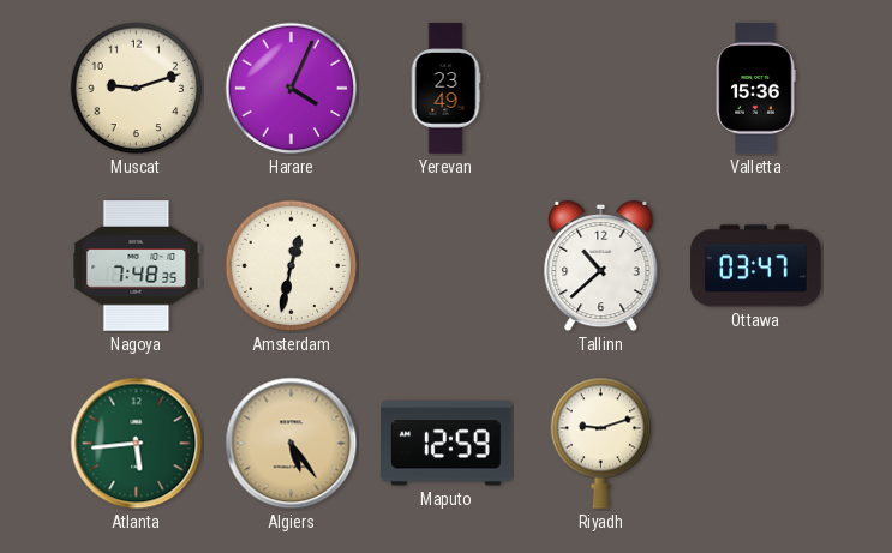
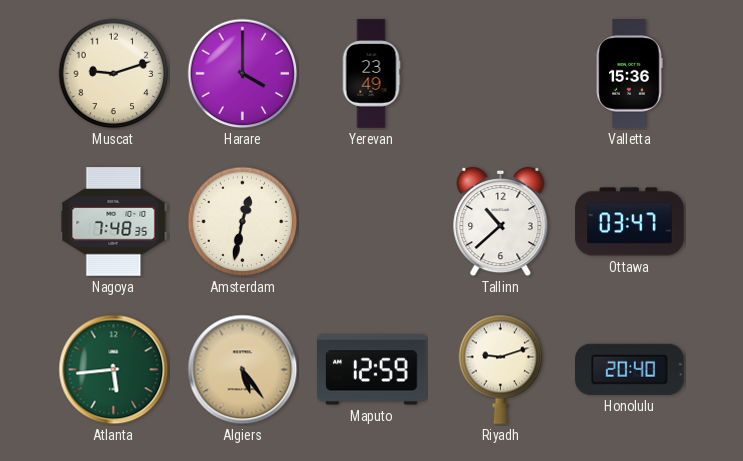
Harare: 4:04 -> 4:00 (243, 74)
Honolulu: none -> 20:40 (630, 369)
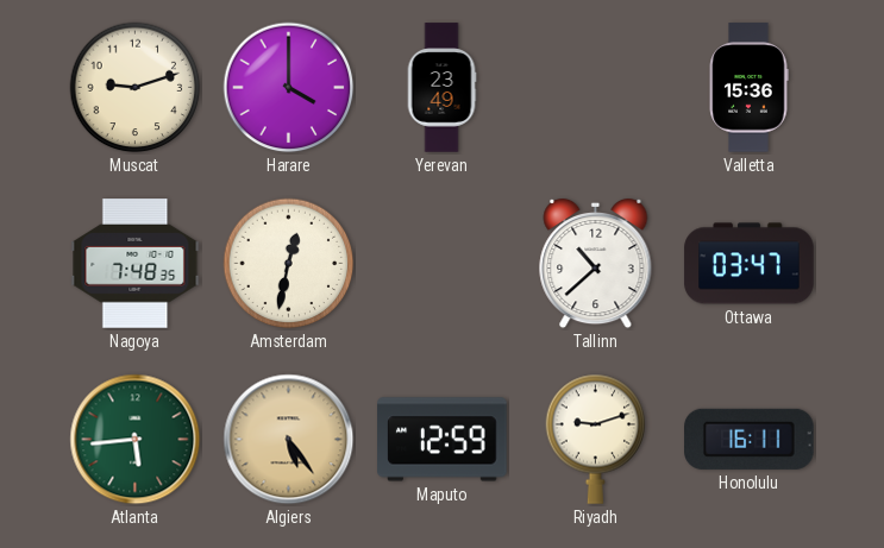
Honolulu: 20:40 -> 16:11 (750, 439)
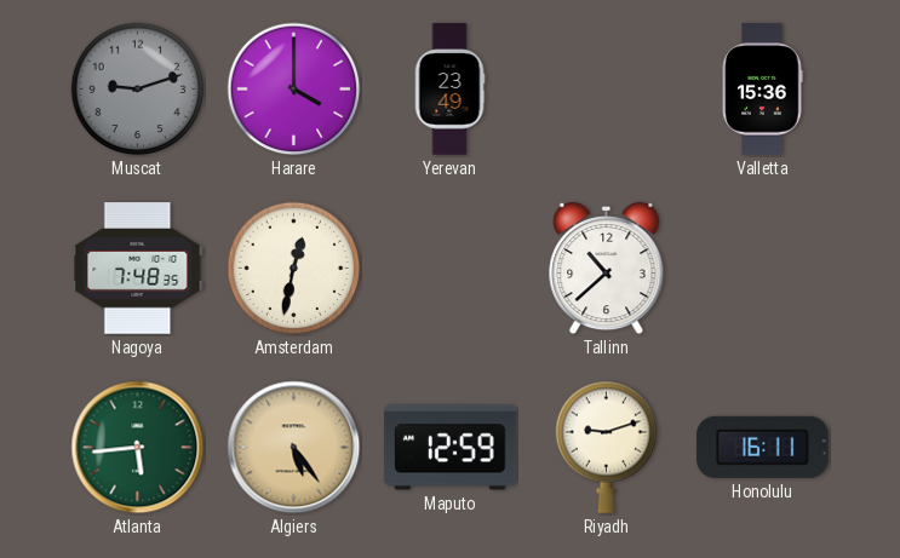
Muscat dial: cream -> grey (138, 90)
Ottawa: 03:47 -> none (750, 264)
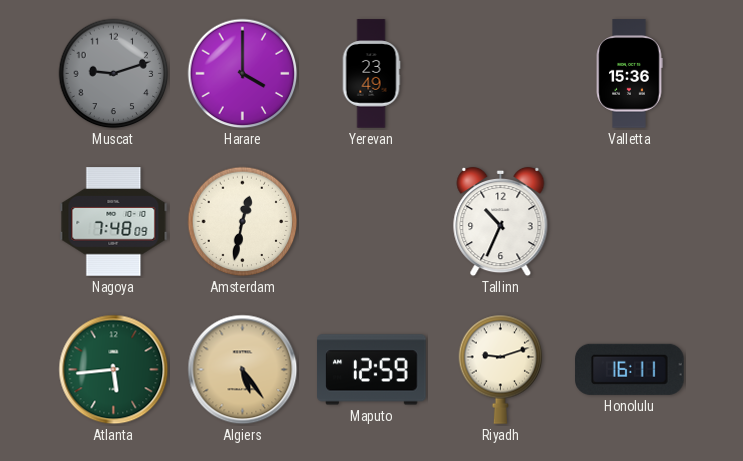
Nagoya: 7:48:35 -> 7:48:09 (114, 222)
Tallinn: 10:38 -> 10:34 (501, 222)
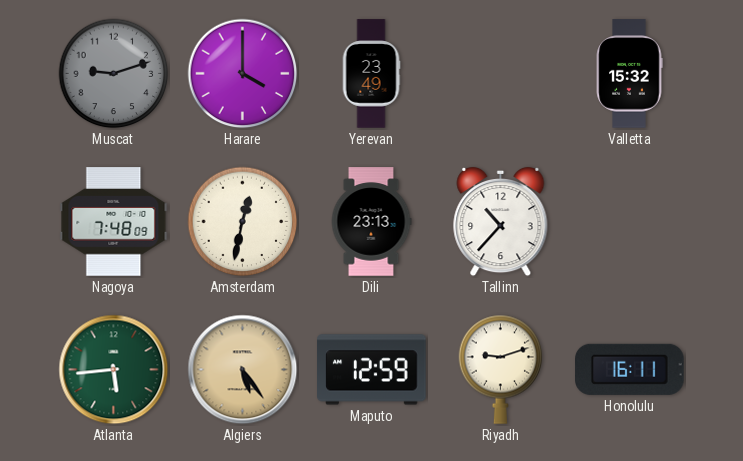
Valletta: 15:36 -> 15:32 (629, 74)
Dili: none -> 23:13 (371, 222)
Tallinn: 10:34 -> 10:37 (501, 222)
